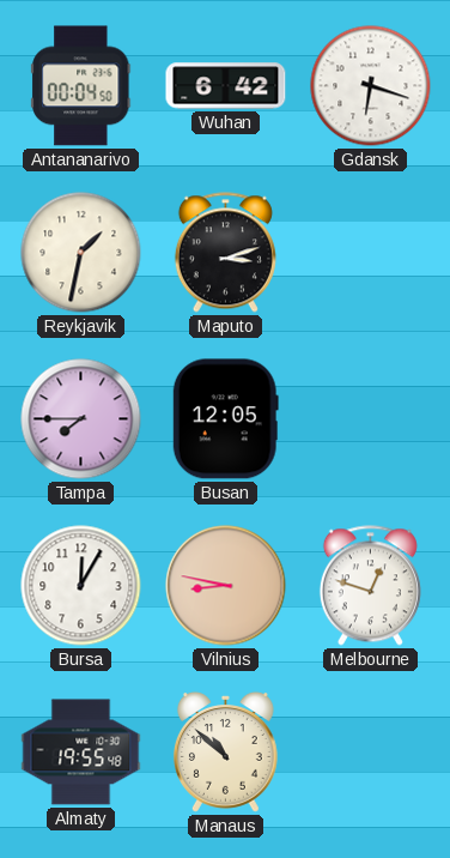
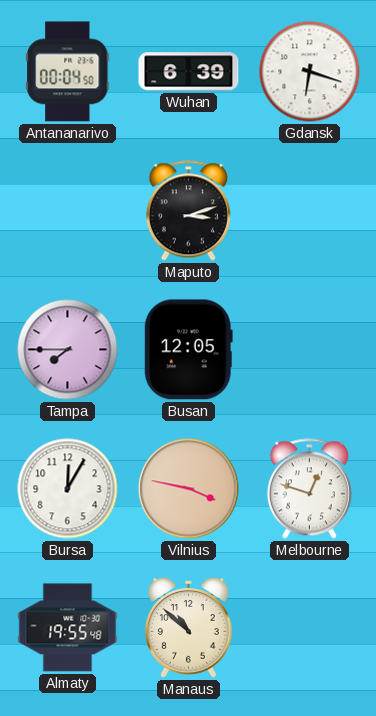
Wuhan: 6:42 -> 6:39 (189, 72)
Reykjavik: 1:32 -> none (81, 253)
Vilnius: 8:47 -> 3:47 (189, 489)
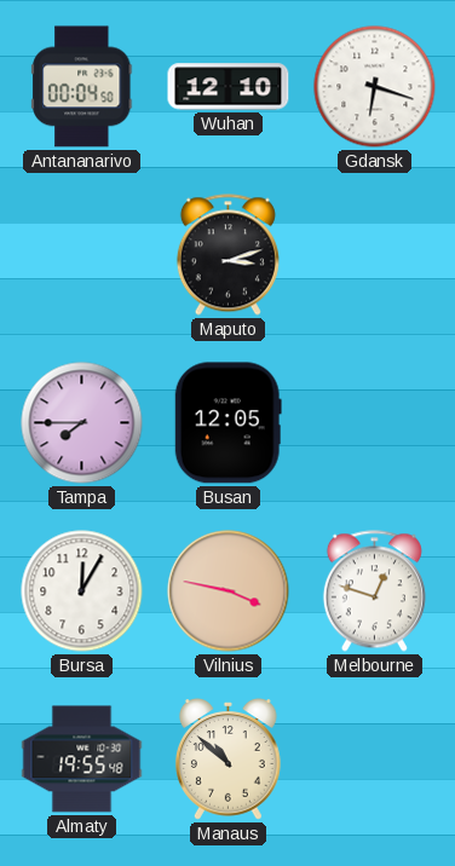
Wuhan: 6:39 -> 12:10 (229, 87)
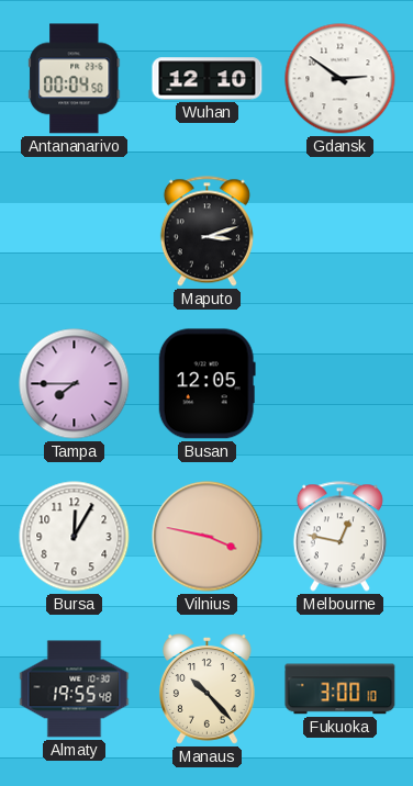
Gdansk: 6:18 -> 2:51 (341, 79)
Melbourne: 12:48 -> 12:47 (339, 537)
Manaus: 10:52 -> 10:23 (206, 689)
Fukuoka: none -> 3:00 (341, 689)
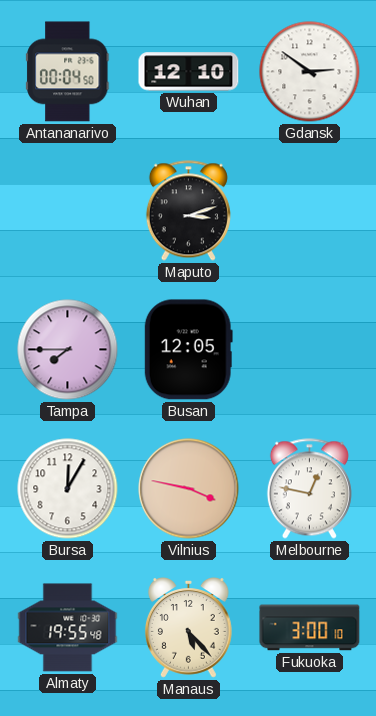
Manaus: 10:23 -> 5:23 (188, 628)
